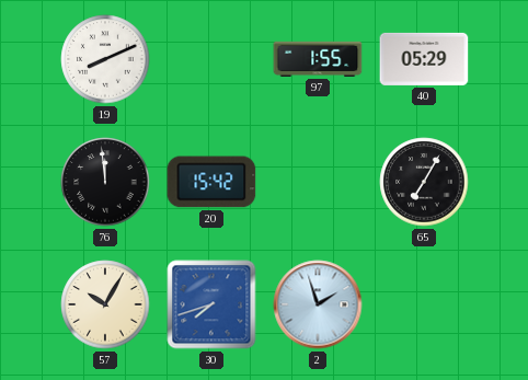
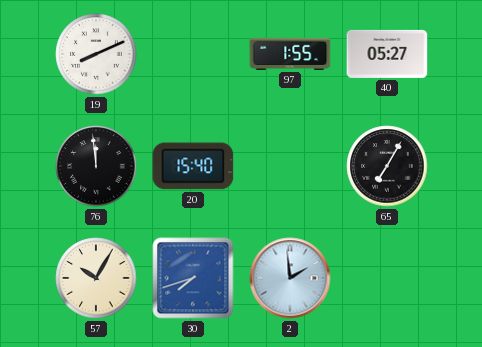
40: 05:29 -> 05:27 (387, 54)
20: 15:42 -> 15:40 (193, 166)
2: 1:57 -> 1:59 (290, 278)
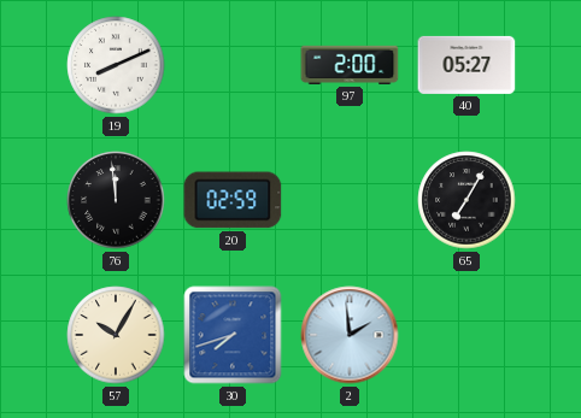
97: 1:55 -> 2:00 (350, 65)
20: 15:40 -> 02:59 (233, 200)
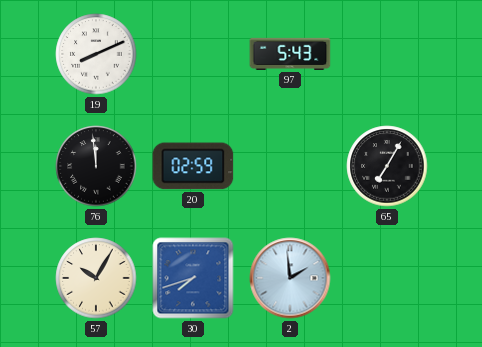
97: 2:00 -> 5:43 (290, 54)
40: 05:27 -> none (466, 65)
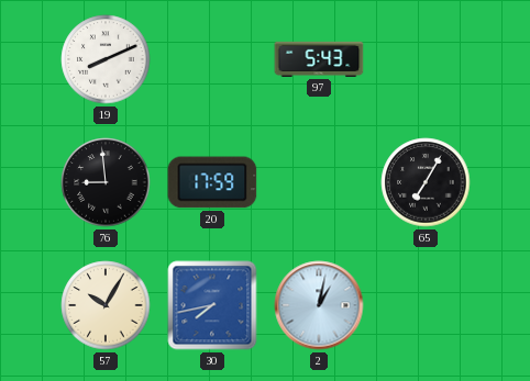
76: 11:59 -> 8:59 (106, 182)
20: 02:59 -> 17:59 (212, 182)
30: 7:42 -> 7:43 (212, 305)
2: 1:59 -> 1:02 (319, 305)
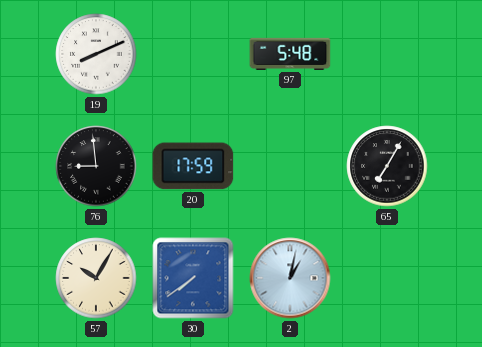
97: 5:43 -> 5:48 (290, 54)
30: 7:43 -> 7:39 (193, 278)
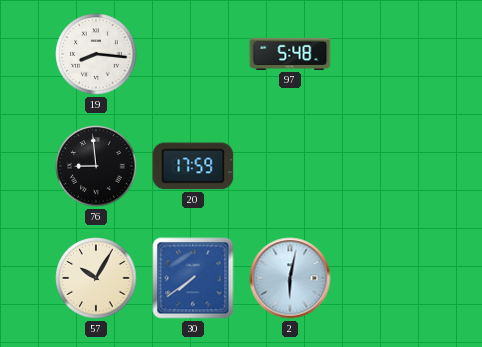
19: 8:11 -> 8:16 (96, 54)
65: 7:05 -> none (387, 166)
2: 1:02 -> 6:02 (290, 278)
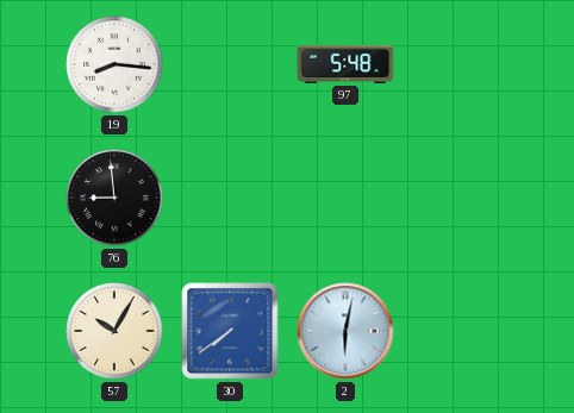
20: 17:59 -> none (193, 166)
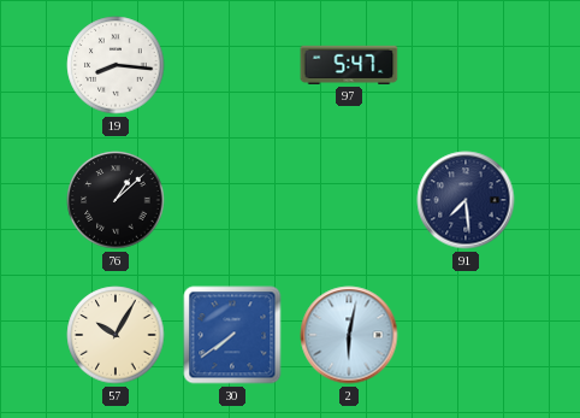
97: 5:48 -> 5:47 (349, 65)
76: 8:59 -> 1:08 (116, 200)
91: none -> 7:29 (466, 200)
